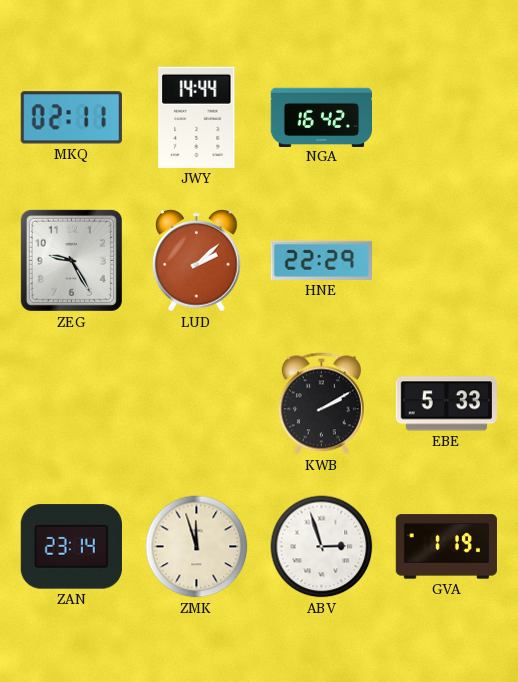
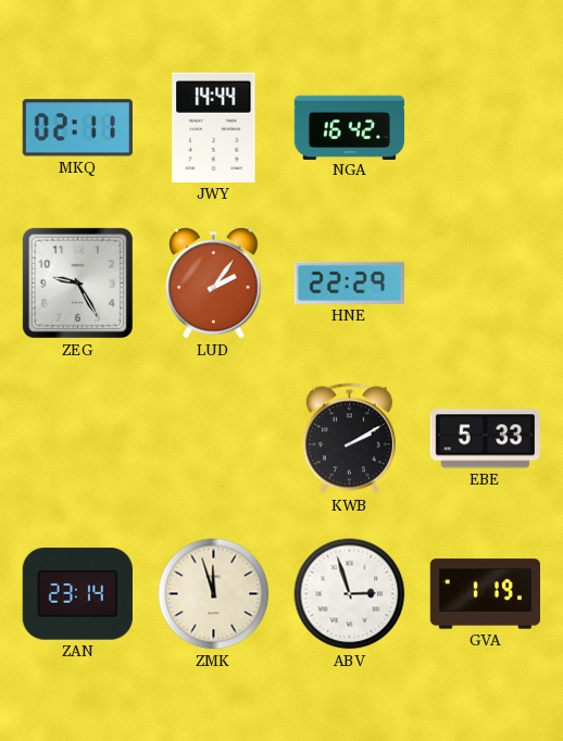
LUD: 2:08 -> 2:06 (214, 284)
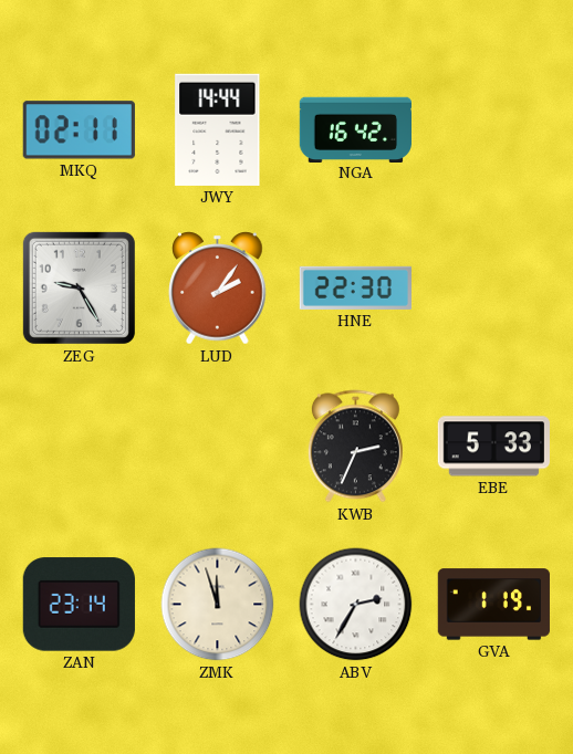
HNE: 22:29 -> 22:30 (355, 287)
KWB: 2:10 -> 2:34 (355, 447)
ABV: 2:57 -> 2:35 (356, 605)
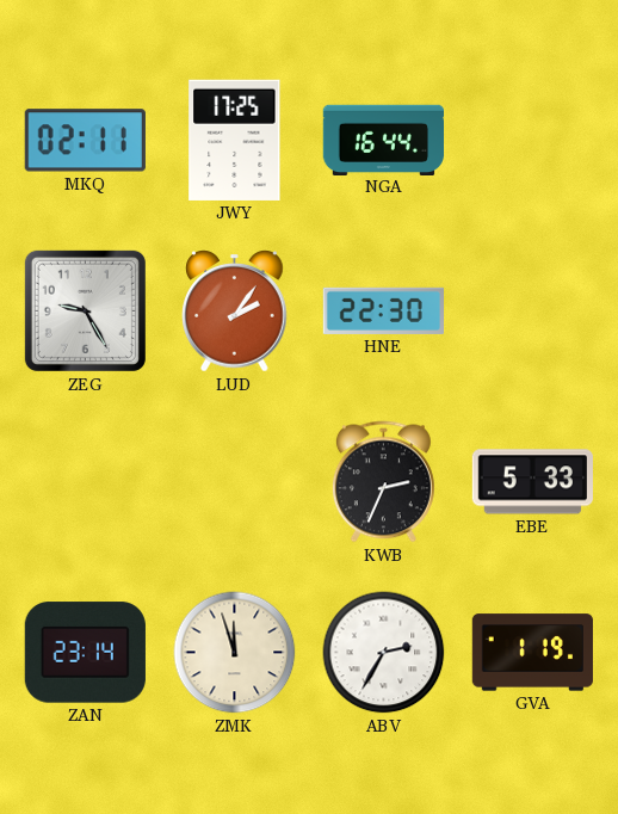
JWY: 14:44 -> 17:25 (235, 140)
NGA: 16:42 -> 16:44 (383, 140)
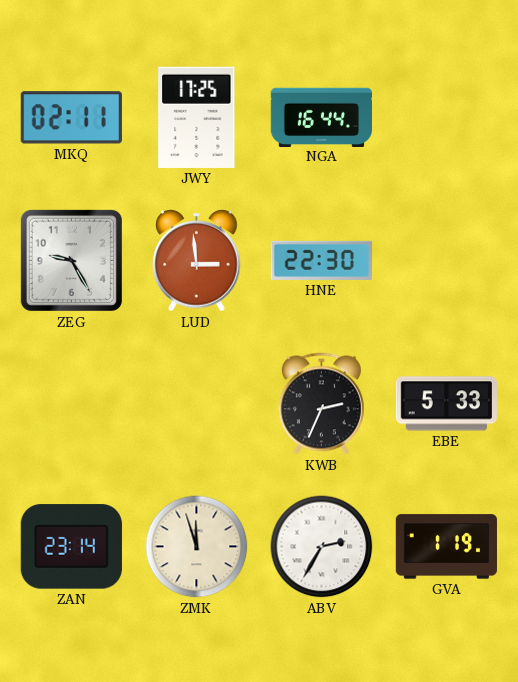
LUD: 2:06 -> 2:59 (197, 261)
